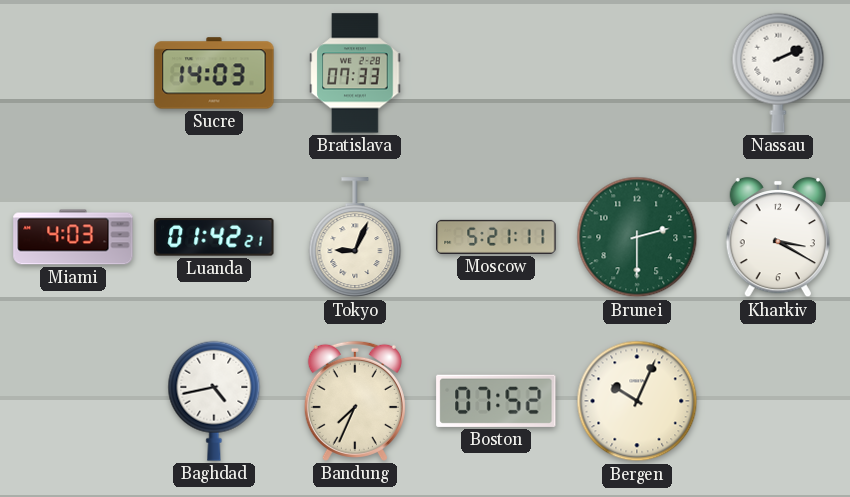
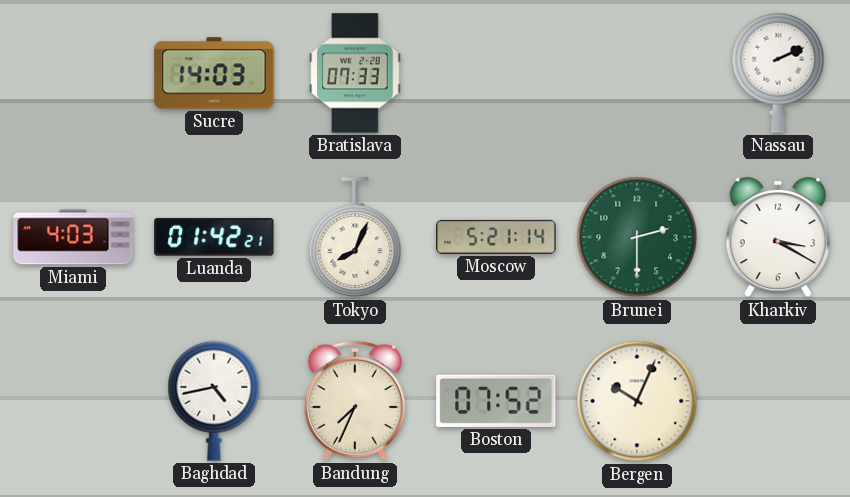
Tokyo: 9:04 -> 8:04 (355, 238)
Moscow: 5:21:11 -> 5:21:14 (496, 237)
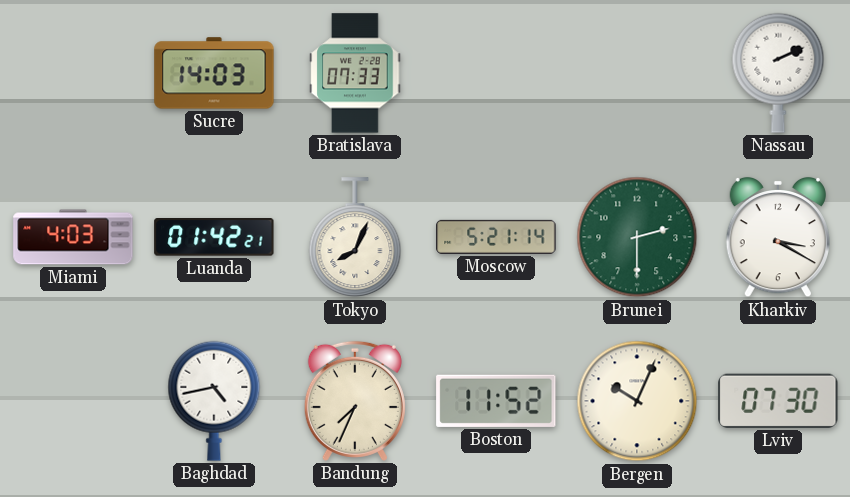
Boston: 07:52 -> 11:52 (496, 401)
Lviv: none -> 07:30 (778, 401)
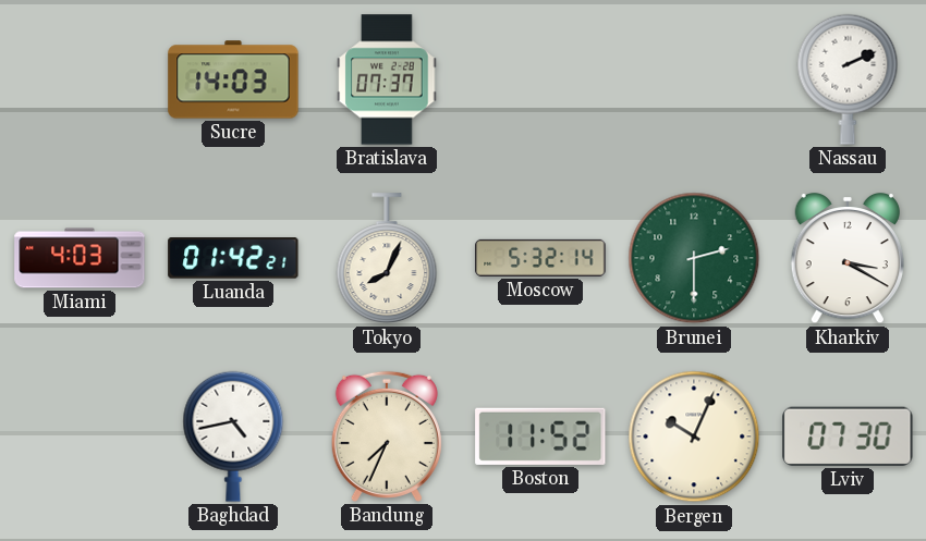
Bratislava: 07:33 -> 07:37 (387, 79)
Moscow: 5:21 -> 5:32 (540, 258)
